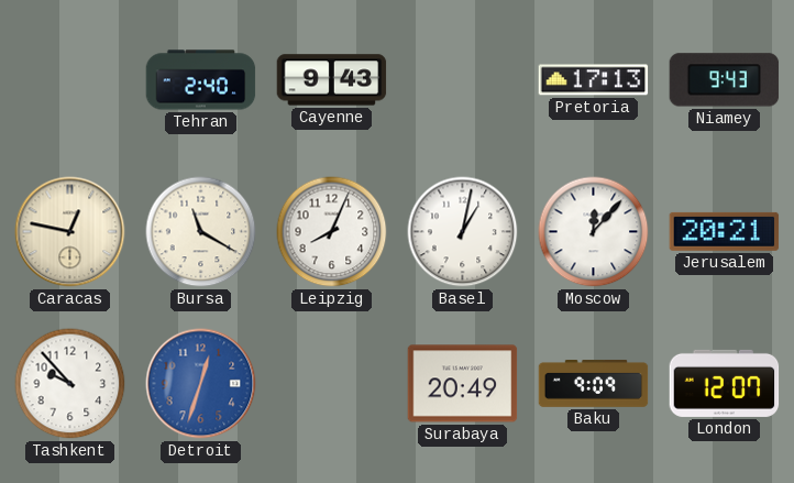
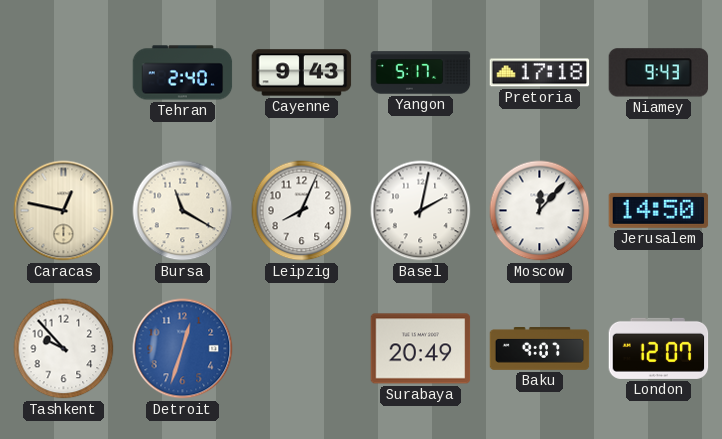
Yangon: none -> 5:17 (421, 73)
Pretoria: 17:13 -> 17:18 (540, 73)
Basel: 1:02 -> 2:02 (421, 211)
Jerusalem: 20:21 -> 14:50 (659, 210)
Baku: 9:09 -> 9:07 (540, 349)
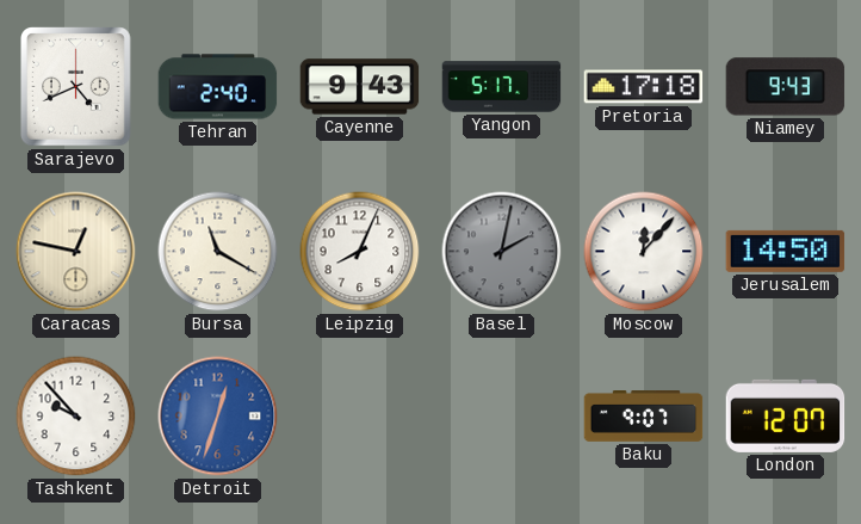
Sarajevo: none -> 4:41 (76, 87)
Basel dial: white -> grey (502, 252)
Surabaya: 20:49 -> none (421, 349)
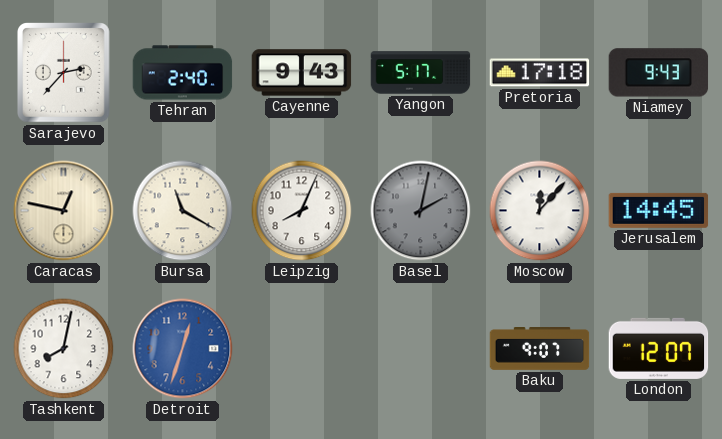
Sarajevo: 4:41 -> 2:37 (64, 73)
Jerusalem: 14:50 -> 14:45 (659, 210)
Tashkent: 9:53 -> 8:02 (64, 349)
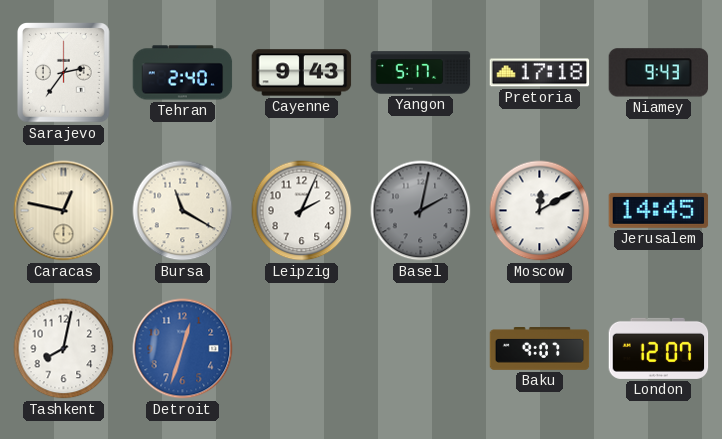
Sarajevo: 2:37 -> 2:36 (64, 73)
Leipzig: 8:04 -> 2:04 (302, 211)
Moscow: 12:07 -> 12:10 (540, 211)
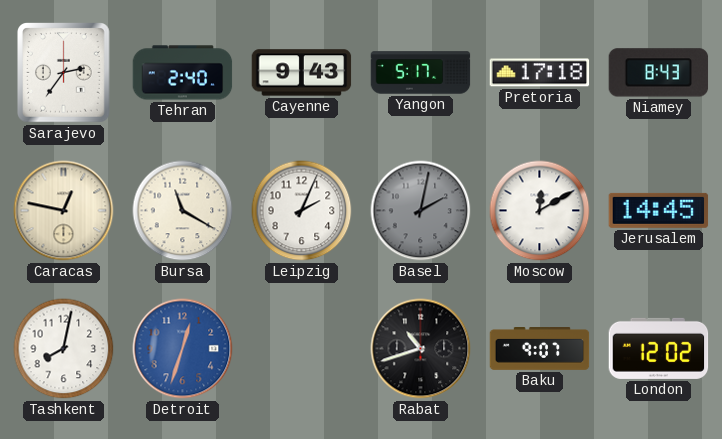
Niamey: 9:43 -> 8:43 (659, 73)
Rabat: none -> 10:42 (421, 349)
London: 12:07 -> 12:02 (659, 348)
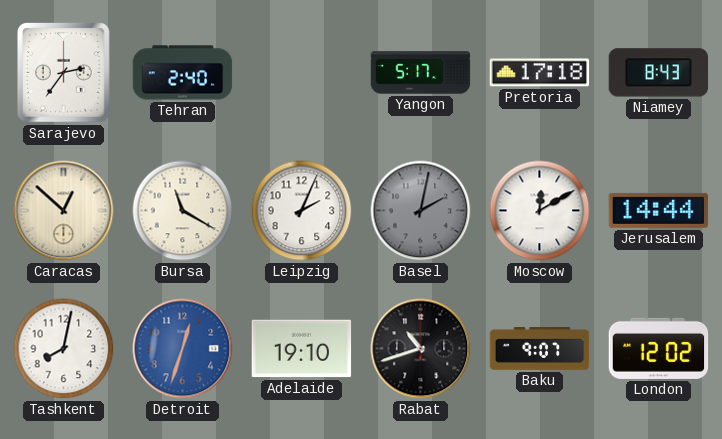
Cayenne: 9:43 -> none (302, 73)
Caracas: 12:47 -> 12:52 (64, 211)
Jerusalem: 14:45 -> 14:44 (659, 210)
Adelaide: none -> 19:10 (302, 349)
